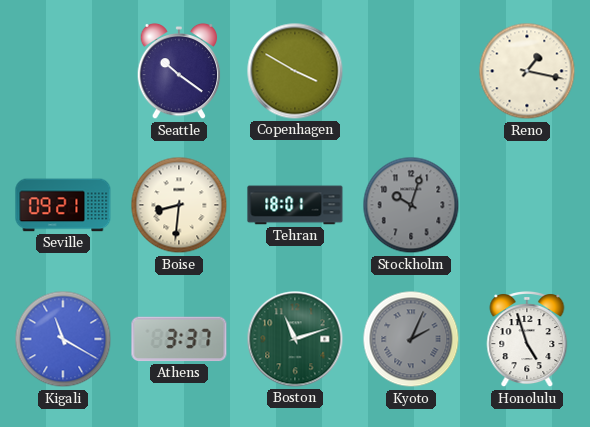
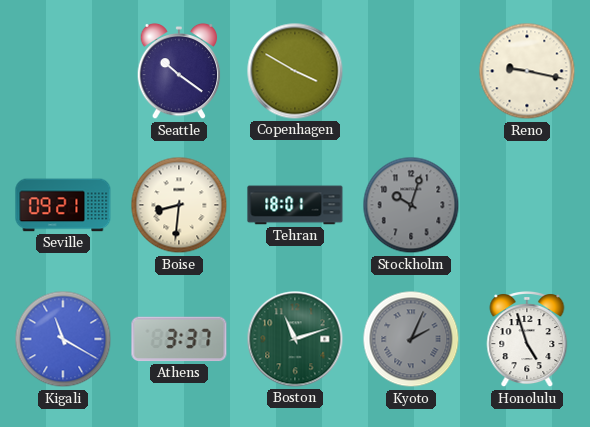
Reno: 1:17 -> 9:17 (527, 71)
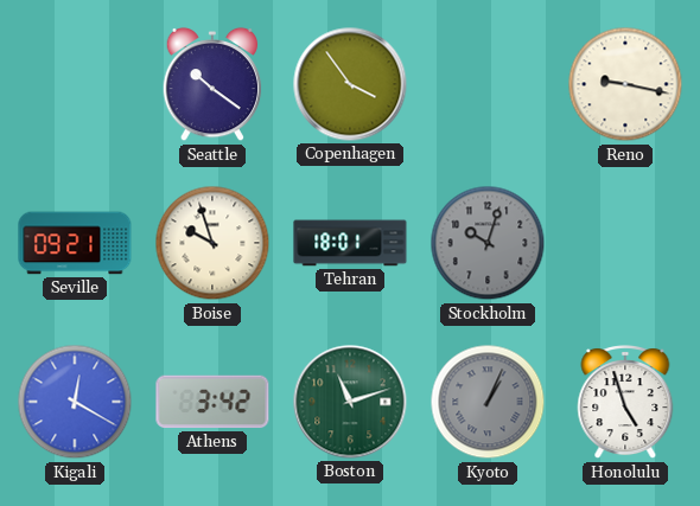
Copenhagen: 3:50 -> 3:54 (350, 84)
Boise: 8:31 -> 9:57 (212, 243)
Kigali: 11:20 -> 12:20 (75, 402)
Athens: 3:37 -> 3:42 (212, 402)
Kyoto: 2:04 -> 1:04 (488, 402)
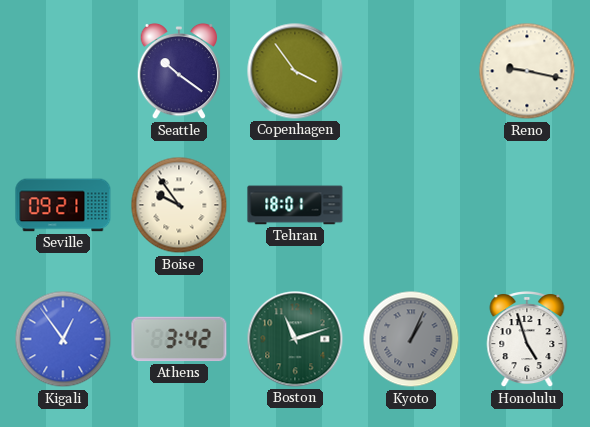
Boise: 9:57 -> 9:54 (179, 205)
Stockholm: 10:03 -> none (488, 243)
Kigali: 12:20 -> 12:54 (63, 339)
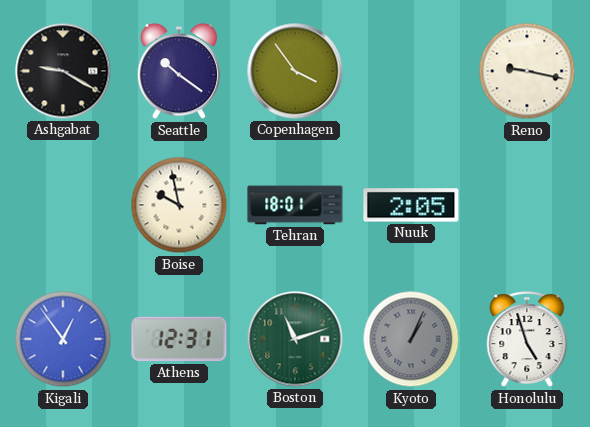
Ashgabat: none -> 9:20 (63, 71)
Seville: 09:21 -> none (63, 205)
Boise: 9:54 -> 9:58 (179, 205)
Nuuk: none -> 2:05 (411, 205)
Athens: 3:42 -> 12:31 (179, 339)
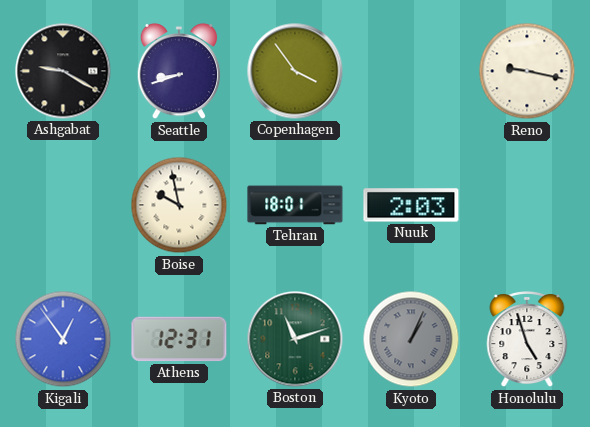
Seattle: 10:21 -> 8:42 (179, 71)
Nuuk: 2:05 -> 2:03 (411, 205)
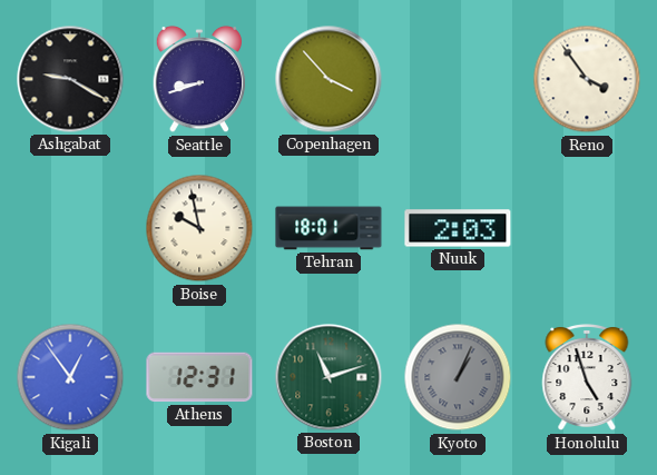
Copenhagen: 3:54 -> 3:53 (329, 79)
Reno: 9:17 -> 3:54 (587, 79)
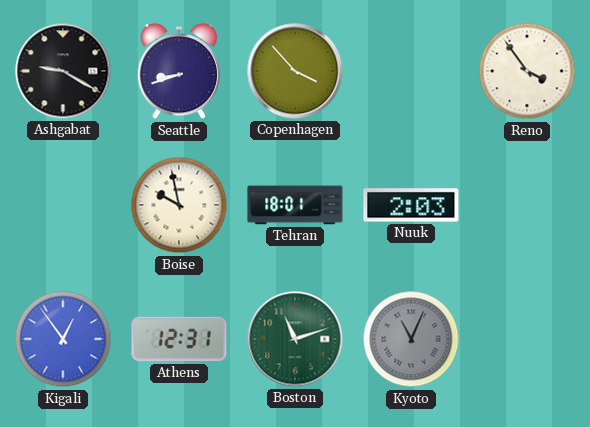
Kyoto: 1:04 -> 11:04 (411, 339)
Honolulu: 4:57 -> none (587, 378)
